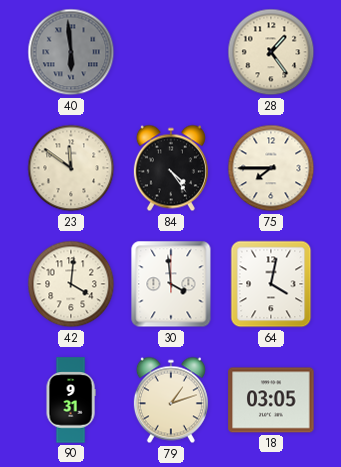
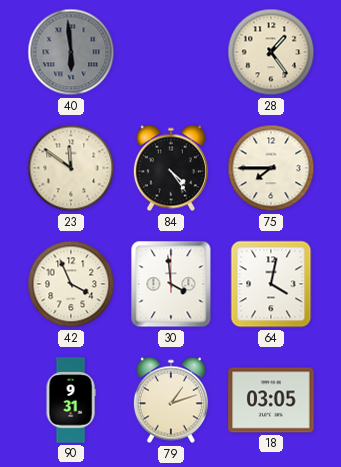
42: 4:01 -> 3:56 (71, 284)
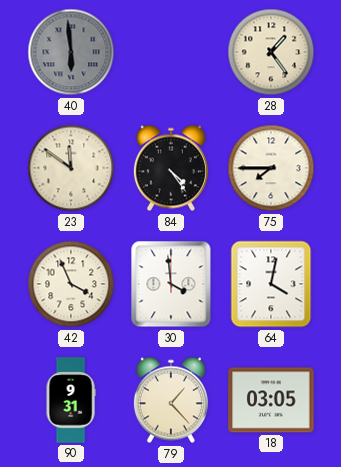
79: 1:12 -> 1:23 (171, 400)
